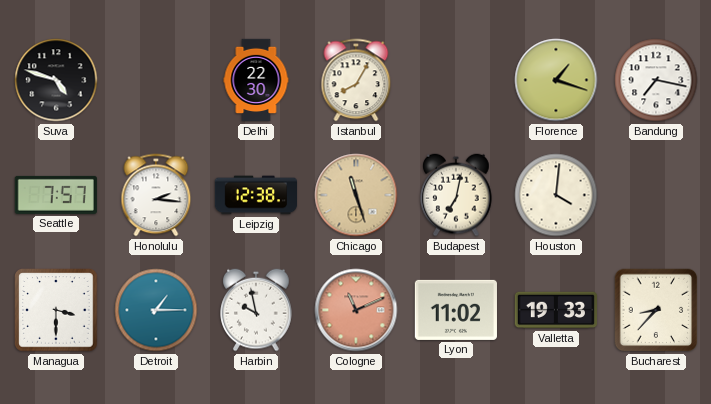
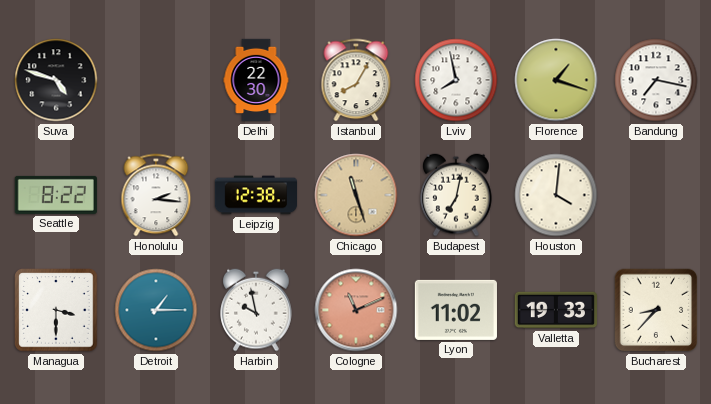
Lviv: none -> 7:58 (456, 80)
Seattle: 7:57 -> 8:22 (56, 195)
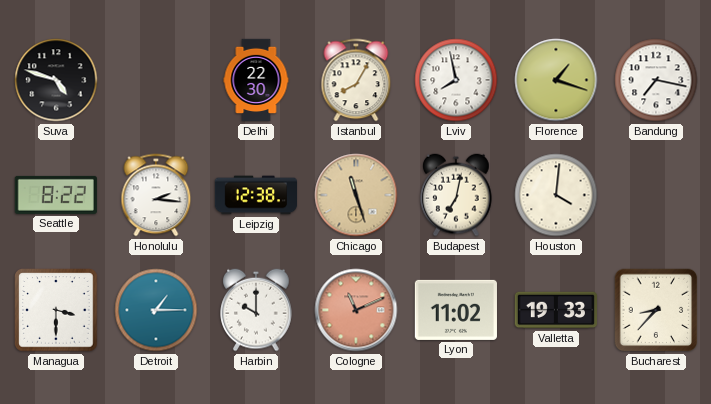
Harbin: 9:58 -> 10:00 (256, 310)
